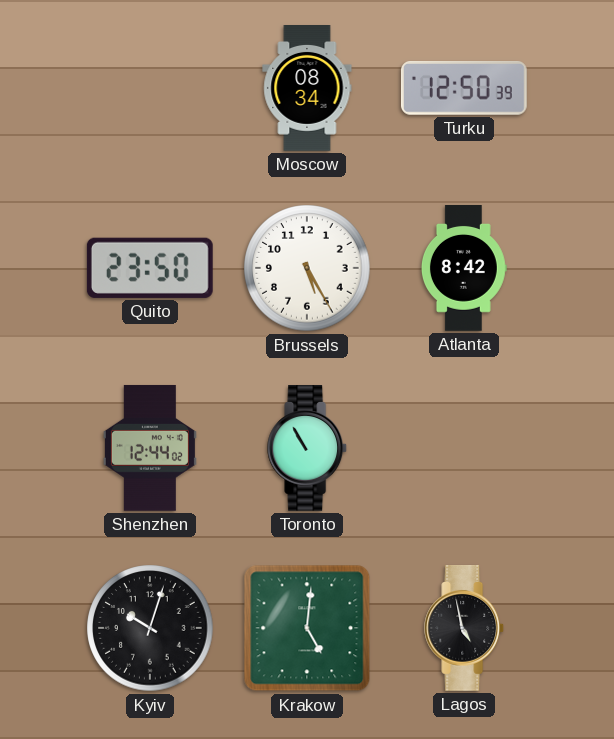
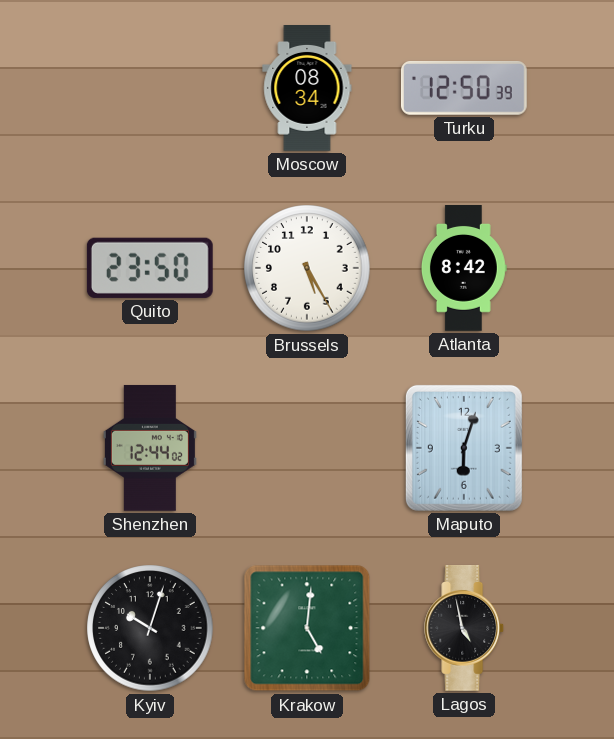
Toronto: 10:55 -> none (308, 449)
Maputo: none -> 6:03 (464, 448)
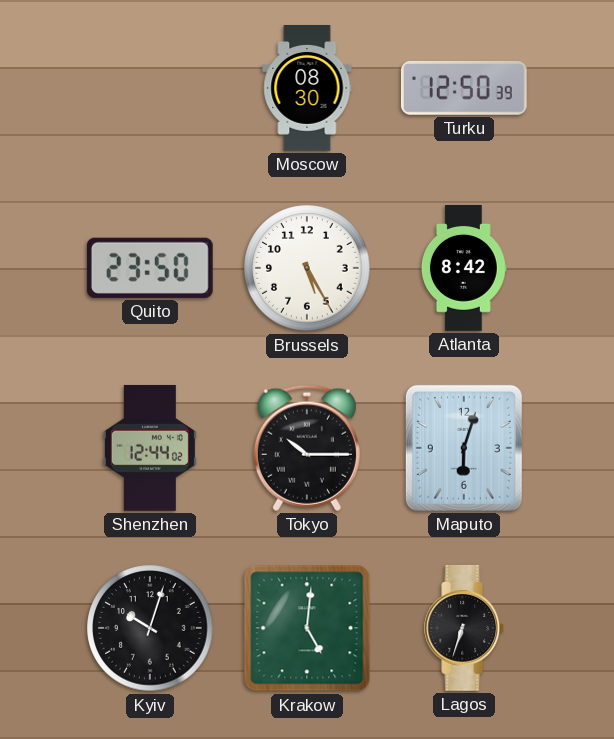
Moscow: 08:34 -> 08:30 (307, 89)
Tokyo: none -> 10:15 (307, 448)
Lagos: 4:58 -> 6:33 (465, 629)
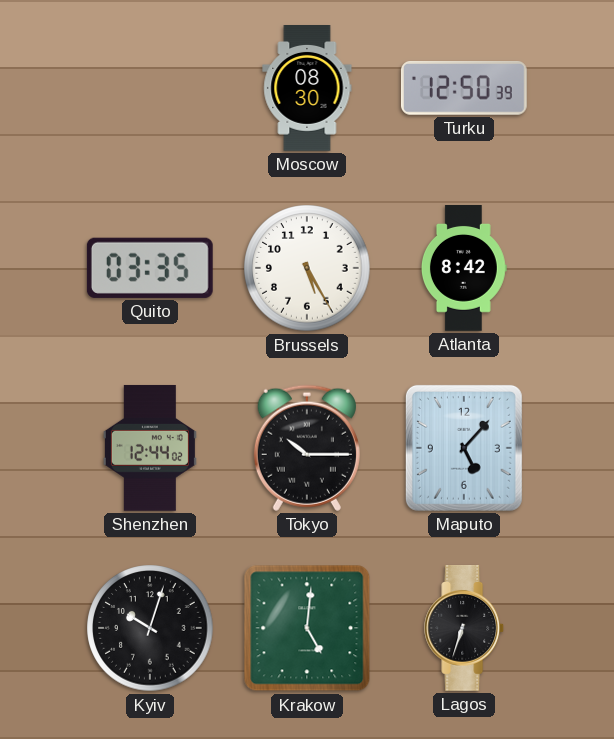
Quito: 23:50 -> 03:35 (150, 268)
Maputo: 6:03 -> 5:07 (464, 448)
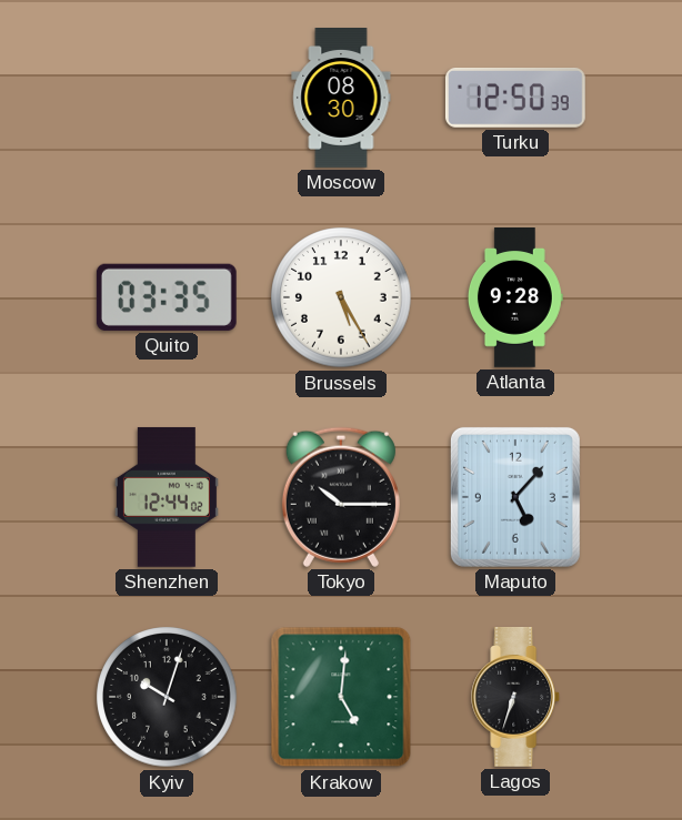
Atlanta: 8:42 -> 9:28 (515, 298)
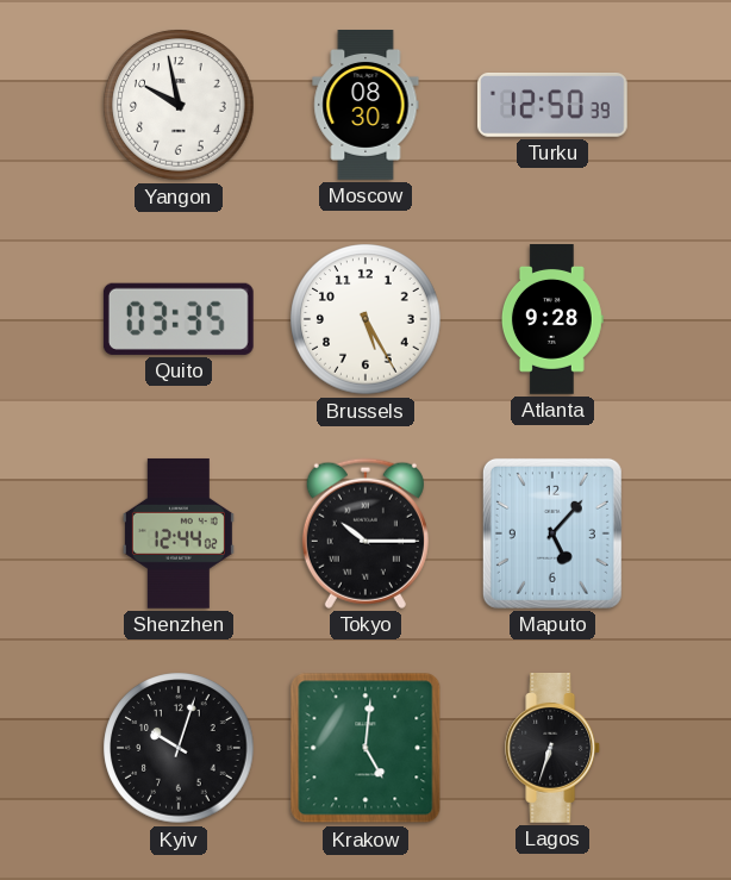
Yangon: none -> 9:58 (179, 105)
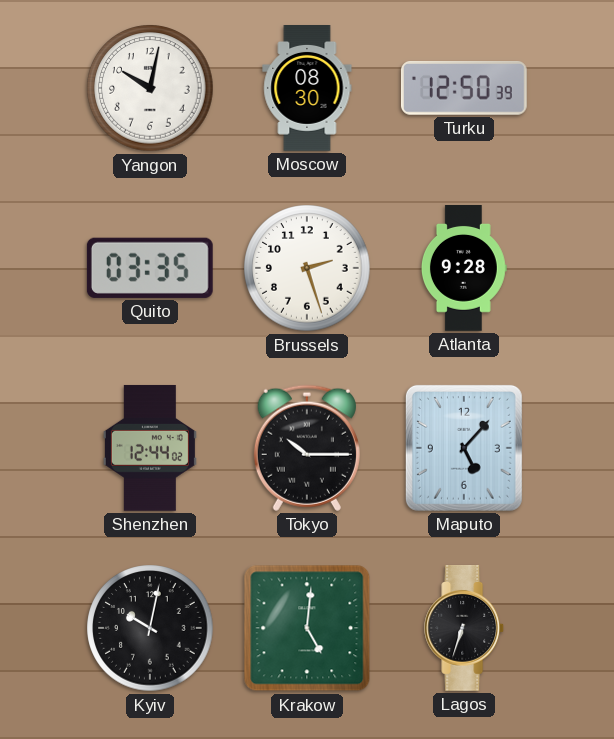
Yangon: 9:58 -> 10:02 (150, 88)
Brussels: 5:25 -> 2:27 (307, 268)
Kyiv: 10:03 -> 10:02 (150, 628)
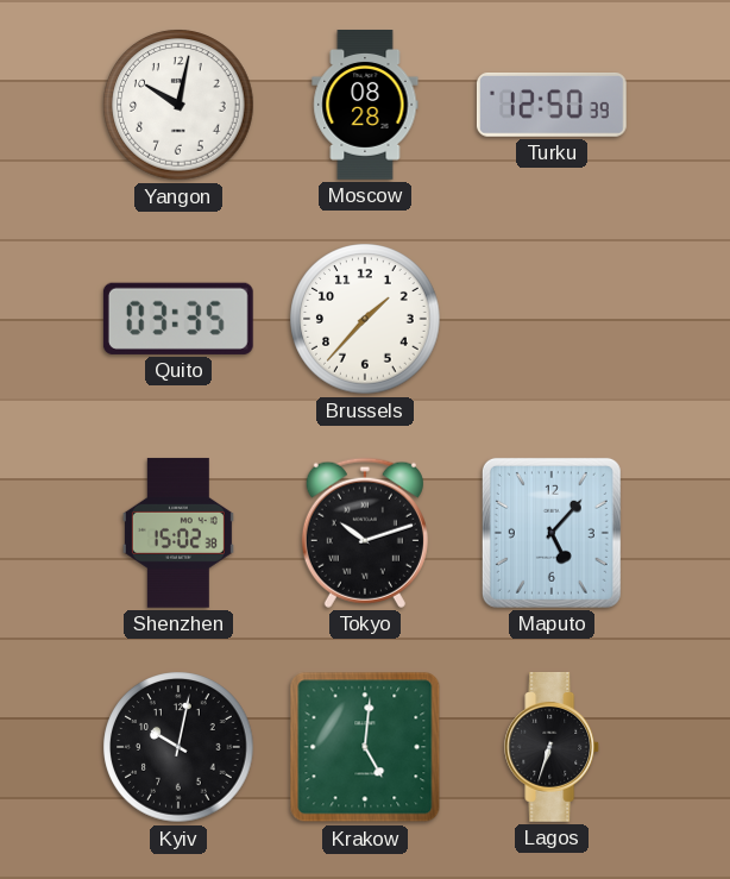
Moscow: 08:30 -> 08:28 (365, 106)
Brussels: 2:27 -> 1:37 (365, 319)
Atlanta: 9:28 -> none (464, 269)
Shenzhen: 12:44 -> 15:02 (178, 533)
Tokyo: 10:15 -> 10:12 (365, 533)
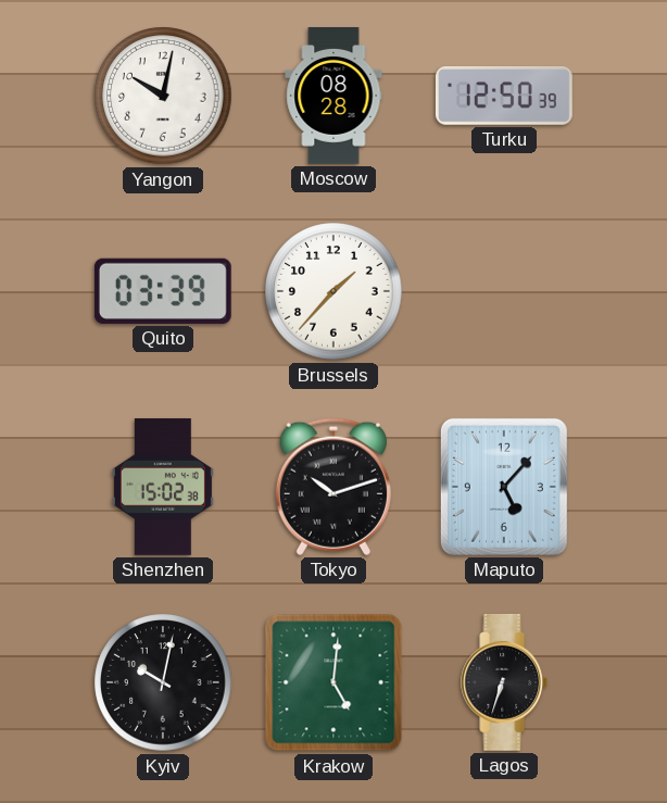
Quito: 03:35 -> 03:39 (163, 291)
